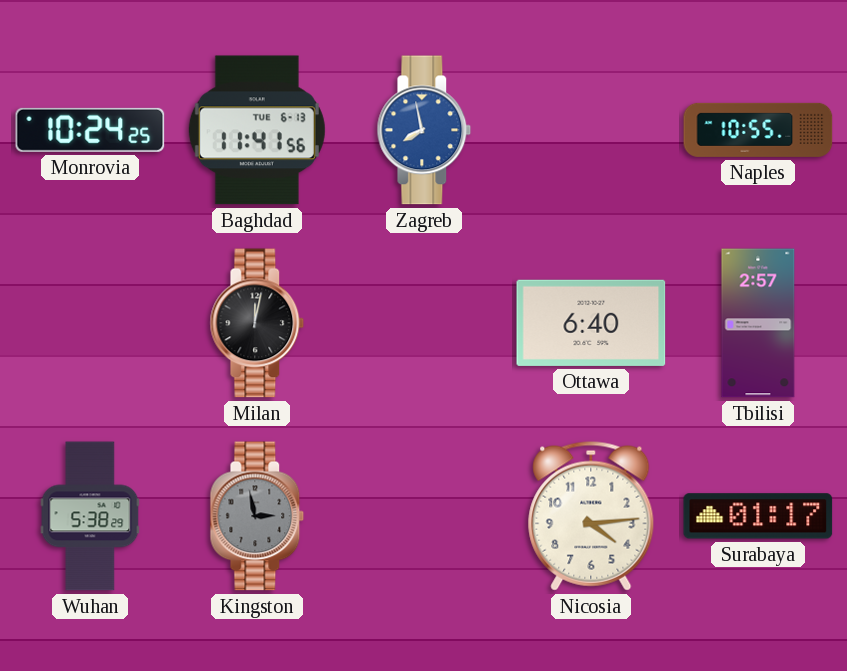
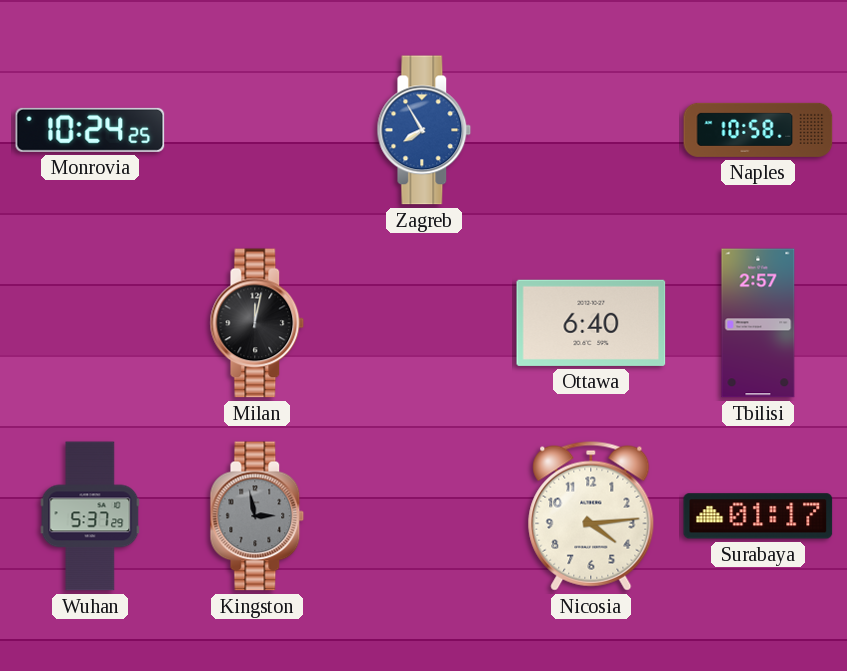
Baghdad: 11:41 -> none (257, 130)
Zagreb: 7:58 -> 7:55 (424, 130)
Naples: 10:55 -> 10:58 (758, 130)
Wuhan: 5:38 -> 5:37 (90, 516)
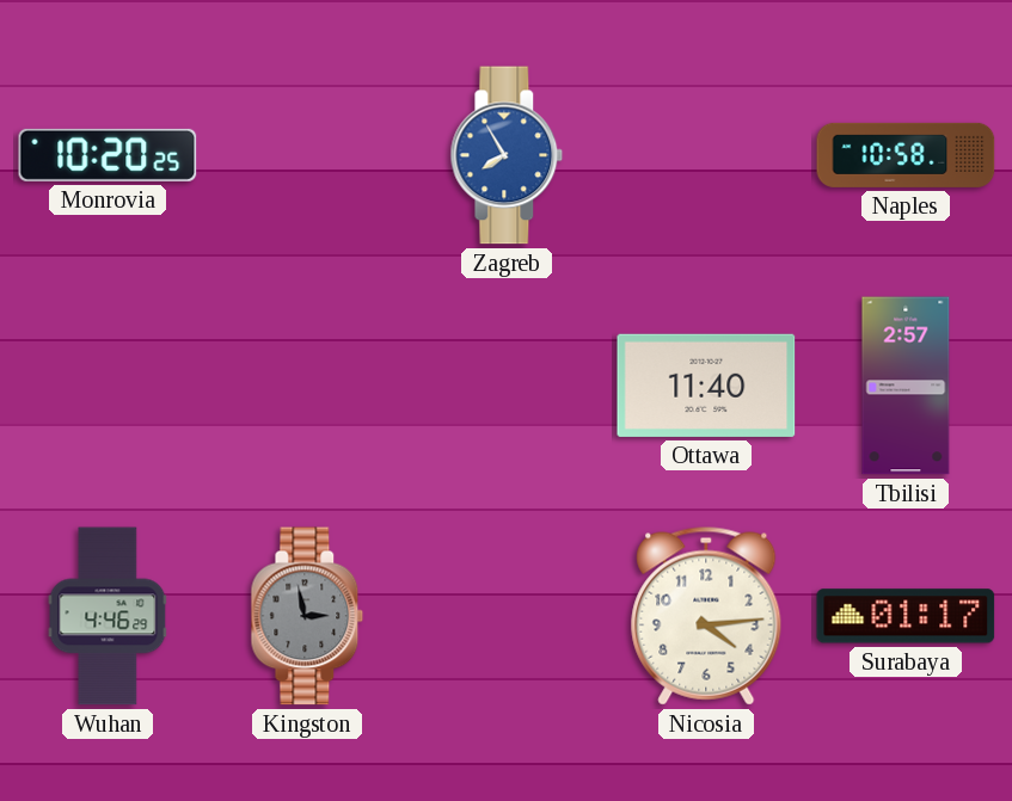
Monrovia: 10:24 -> 10:20 (108, 155)
Milan: 12:02 -> none (257, 323)
Ottawa: 6:40 -> 11:40 (706, 386)
Wuhan: 5:37 -> 4:46 (108, 616)
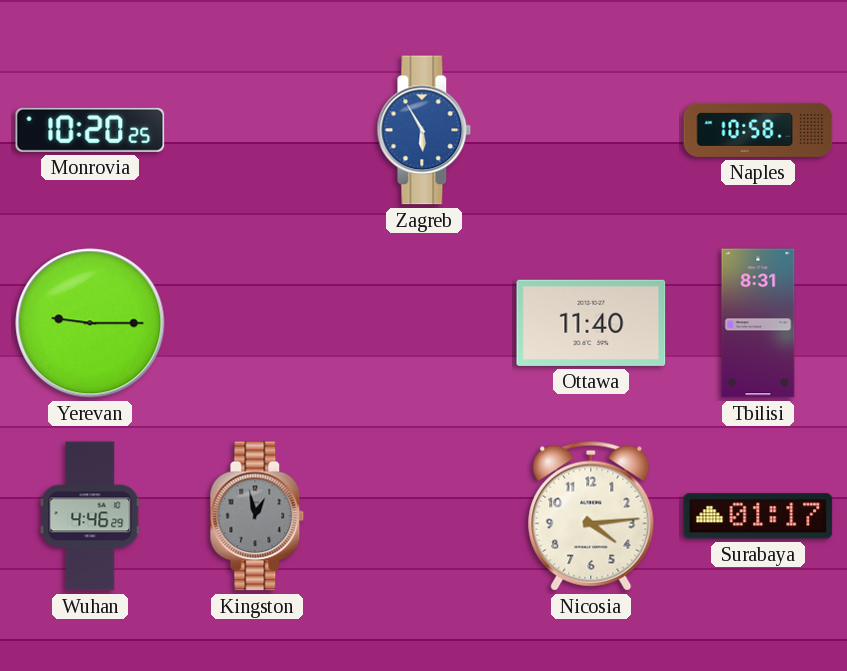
Zagreb: 7:55 -> 5:55 (424, 130)
Yerevan: none -> 9:15 (90, 323)
Tbilisi: 2:57 -> 8:31 (758, 323)
Kingston: 2:58 -> 12:58 (257, 516)
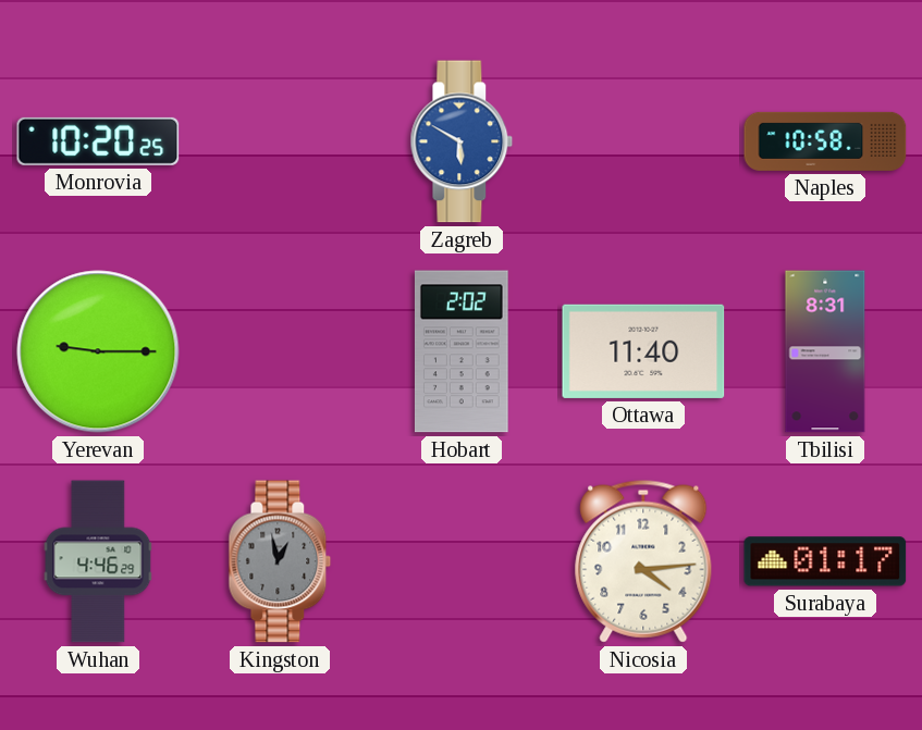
Zagreb: 5:55 -> 5:50 (462, 141)
Hobart: none -> 2:02 (462, 351)
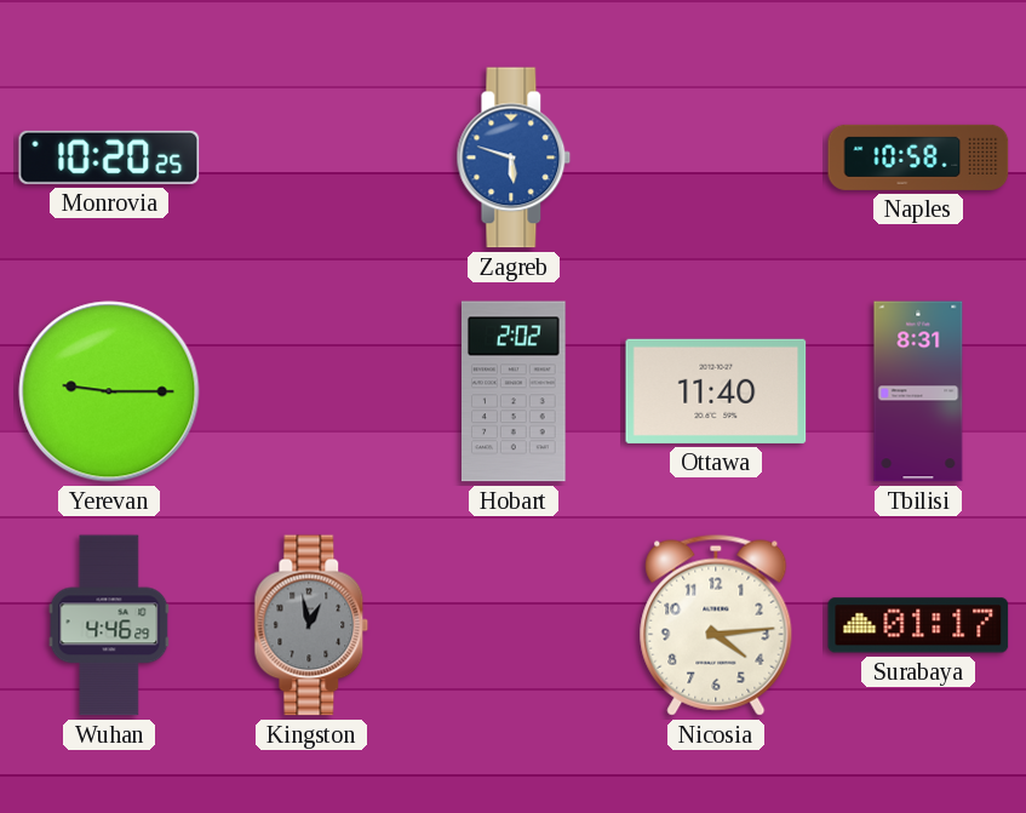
Zagreb: 5:50 -> 5:48 (514, 158)
